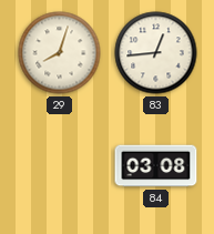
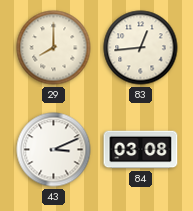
29: 8:03 -> 8:00 (54, 48)
43: none -> 3:11 (54, 150)
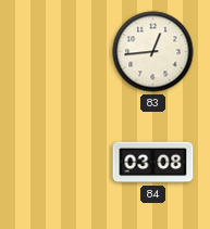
29: 8:00 -> none (54, 48)
43: 3:11 -> none (54, 150)
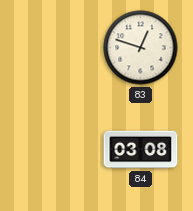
83: 12:44 -> 12:48 (141, 48)
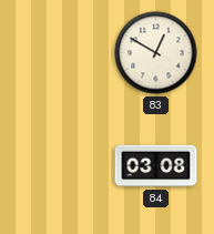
83: 12:48 -> 12:50 (156, 53)
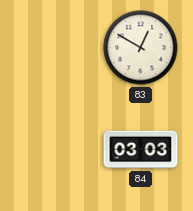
84: 03:08 -> 03:03 (141, 150)
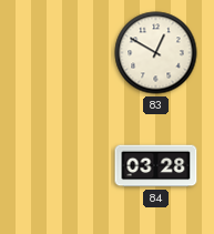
84: 03:03 -> 03:28 (156, 166)
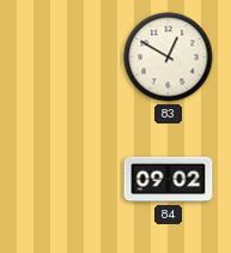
84: 03:28 -> 09:02 (169, 180)
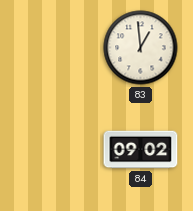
83: 12:50 -> 12:59 (141, 48)
